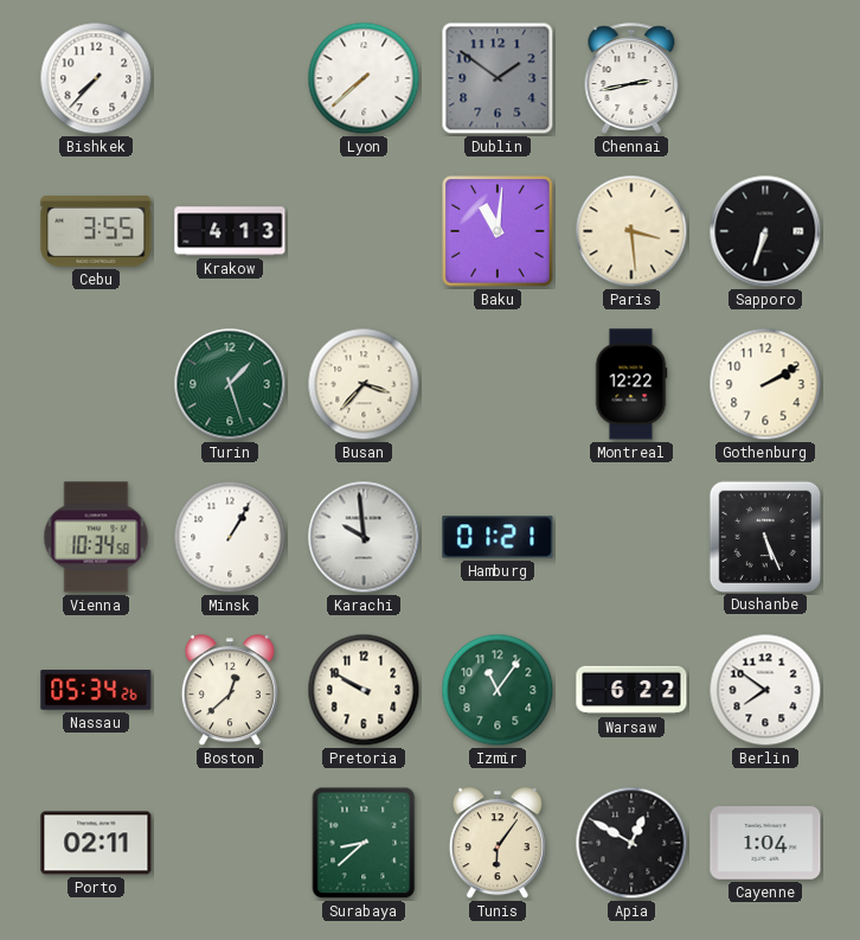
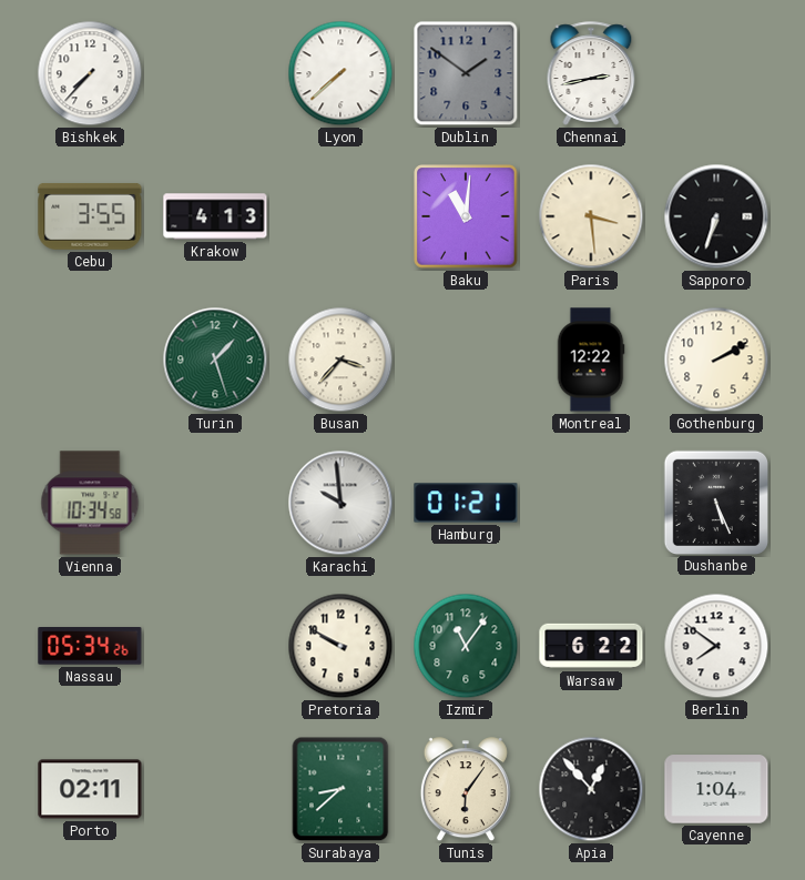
Minsk: 1:05 -> none (230, 537)
Boston: 12:38 -> none (230, 691)
Apia: 12:50 -> 12:53 (591, 789)
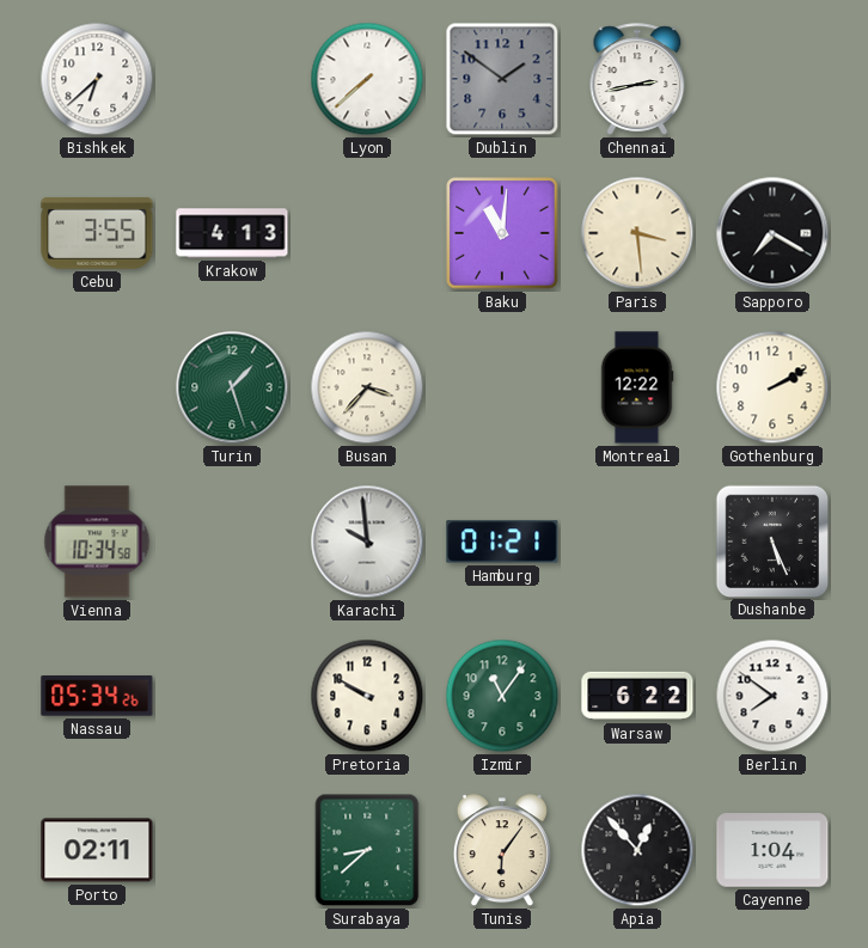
Bishkek: 7:37 -> 6:38 (97, 79)
Sapporo: 6:33 -> 7:20 (772, 233)
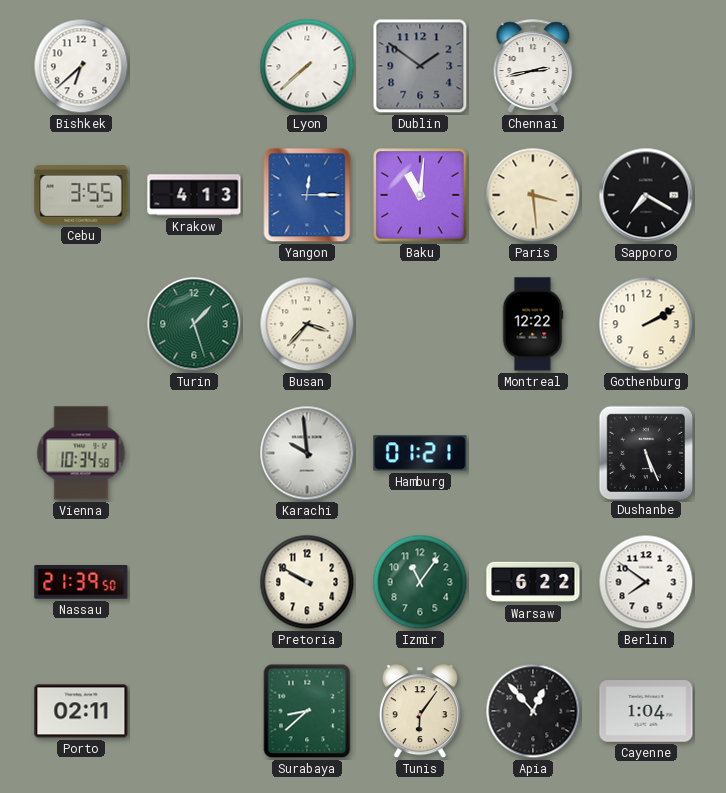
Yangon: none -> 12:15 (307, 195)
Nassau: 05:34 -> 21:39 (81, 582)
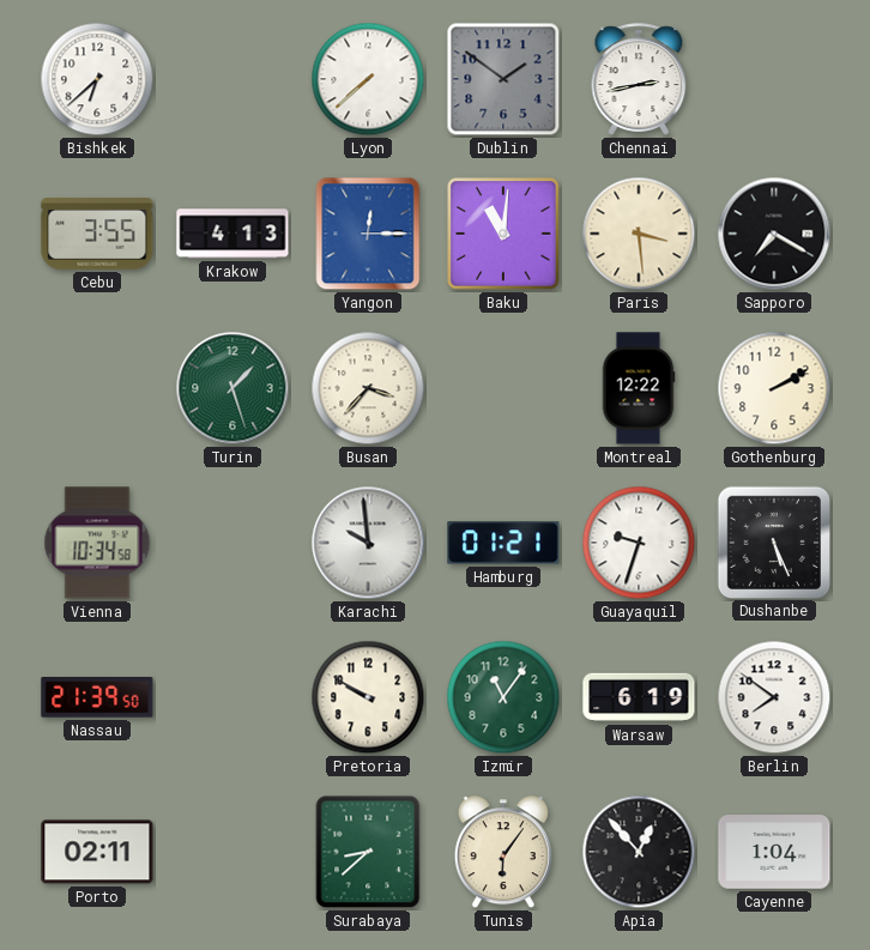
Guayaquil: none -> 9:33 (639, 543)
Warsaw: 6:22 -> 6:19 (639, 697)
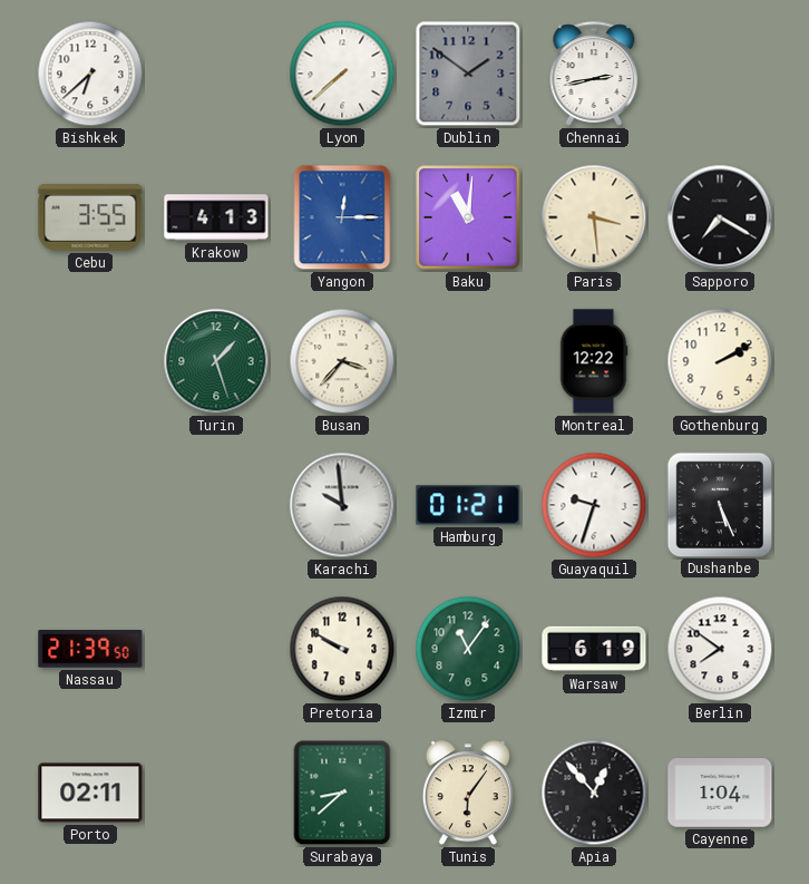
Vienna: 10:34 -> none (97, 543)
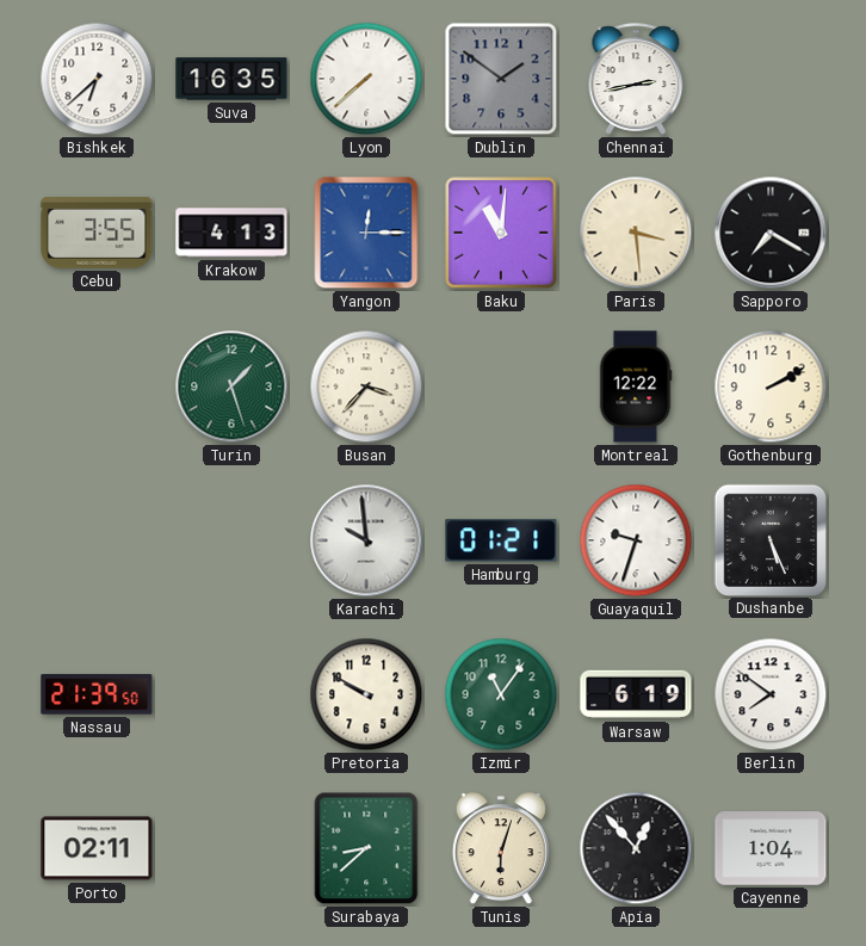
Suva: none -> 16:35 (231, 79)
Tunis: 6:06 -> 6:03 (501, 849)
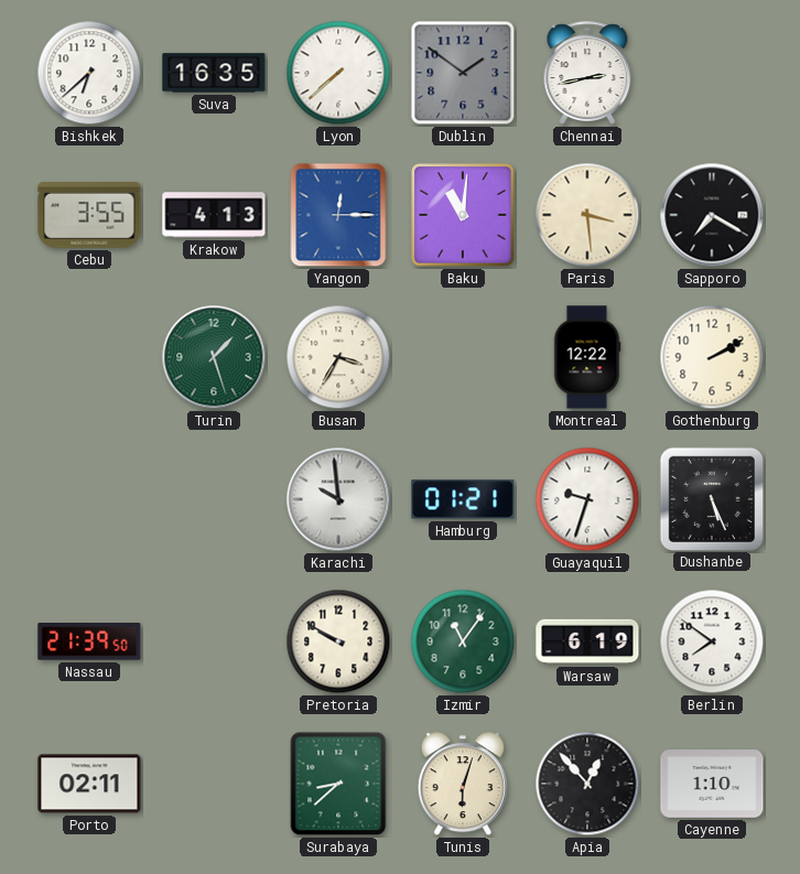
Busan: 3:37 -> 3:35 (338, 357)
Cayenne: 1:04 -> 1:10 (712, 784)
